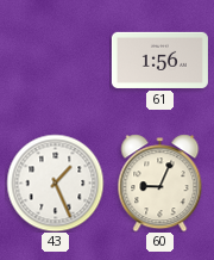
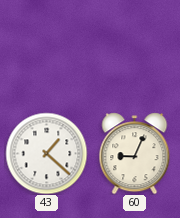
61: 1:56 -> none (159, 60)
43: 1:26 -> 1:22 (46, 153)
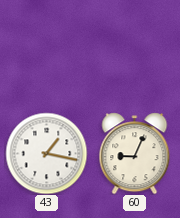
43: 1:22 -> 1:17 (46, 153)
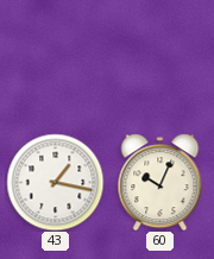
60: 9:04 -> 10:04 (160, 182)
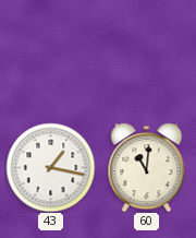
60: 10:04 -> 11:01 (147, 167)
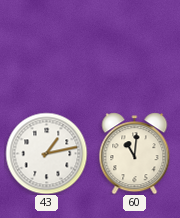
43: 1:17 -> 1:13 (46, 153)
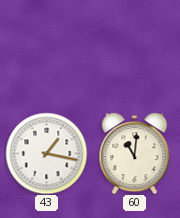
43: 1:13 -> 1:17 (46, 153)
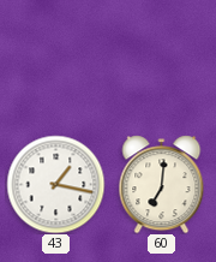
60: 11:01 -> 7:01 (162, 184)
